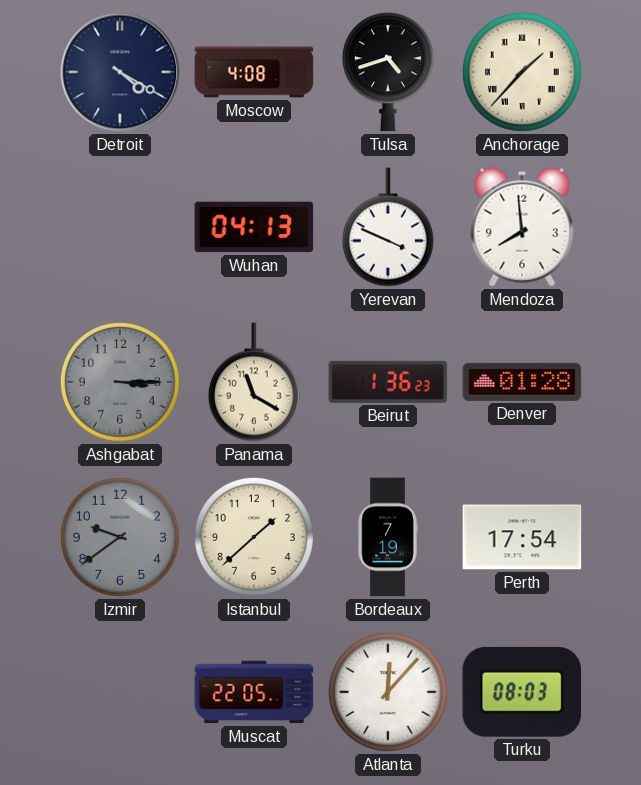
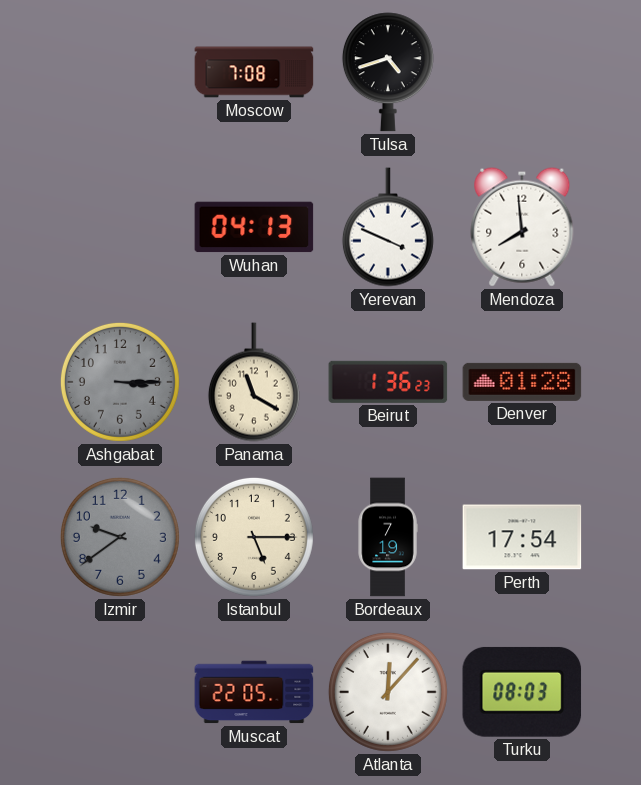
Detroit: 4:20 -> none (120, 72)
Moscow: 4:08 -> 7:08 (254, 72)
Anchorage: 1:37 -> none (522, 72)
Istanbul: 1:38 -> 5:15 (254, 537)
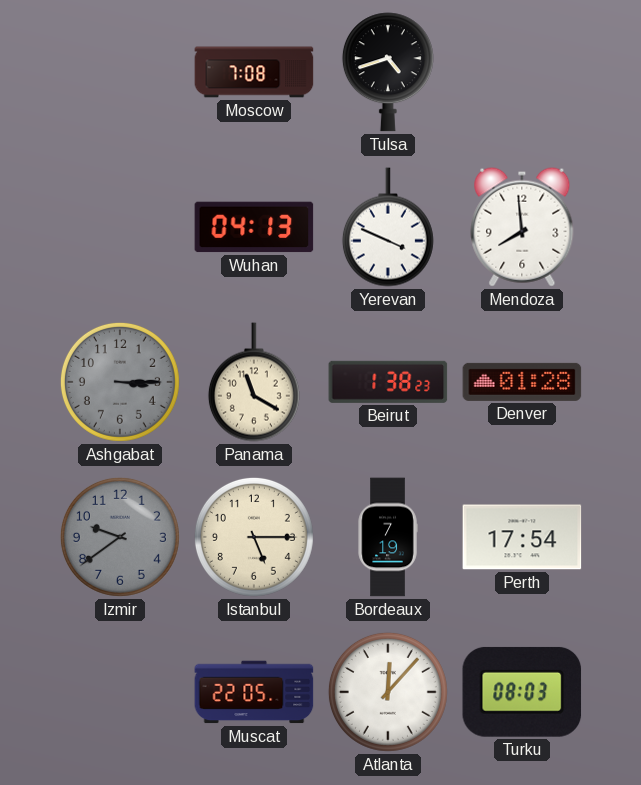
Beirut: 1:36 -> 1:38 (388, 382)
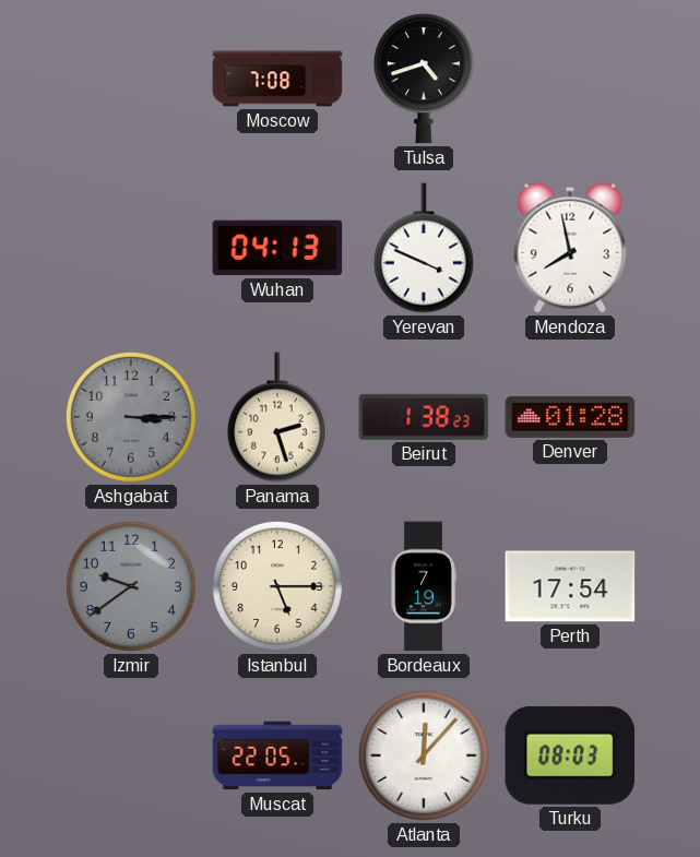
Mendoza: 7:59 -> 7:58 (570, 248)
Panama: 11:20 -> 2:27 (277, 417)
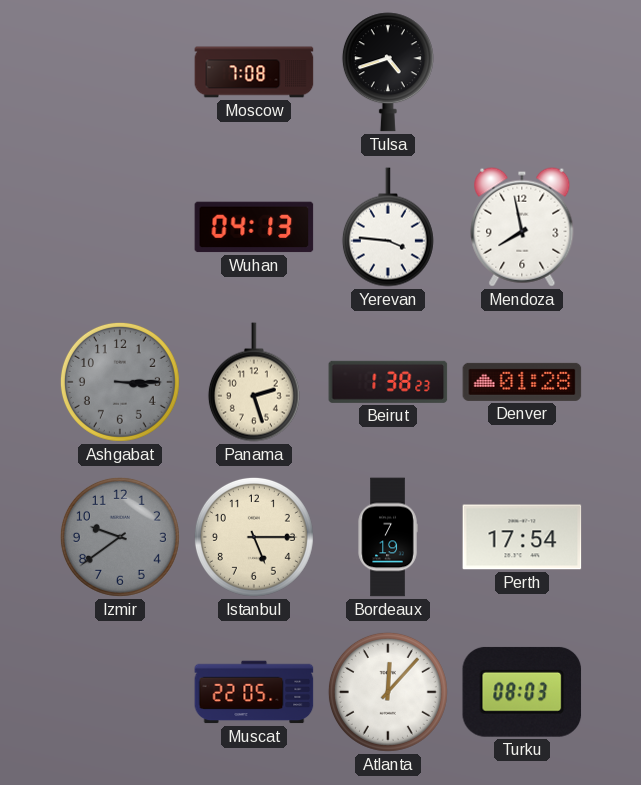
Yerevan: 3:49 -> 3:46 (388, 227)
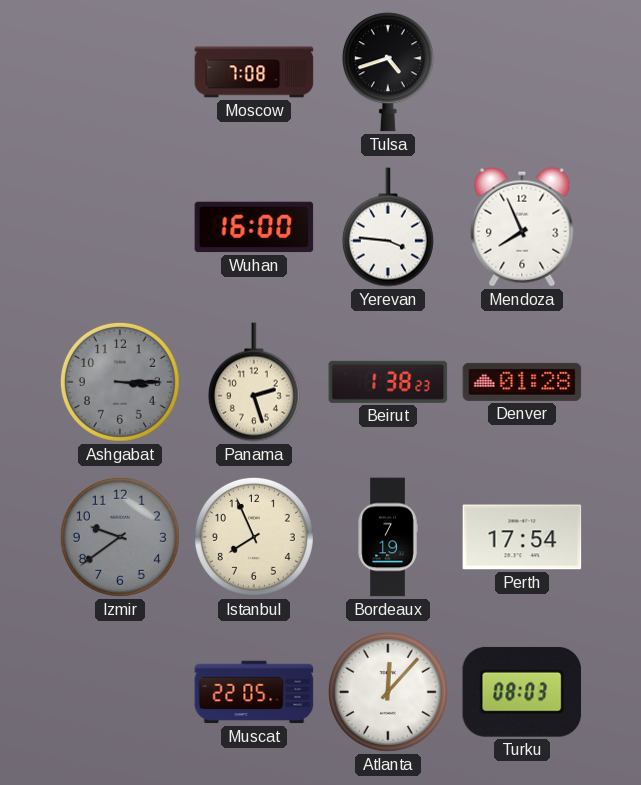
Wuhan: 04:13 -> 16:00 (254, 227)
Mendoza: 7:58 -> 7:56 (522, 227)
Istanbul: 5:15 -> 7:56 (254, 537)
